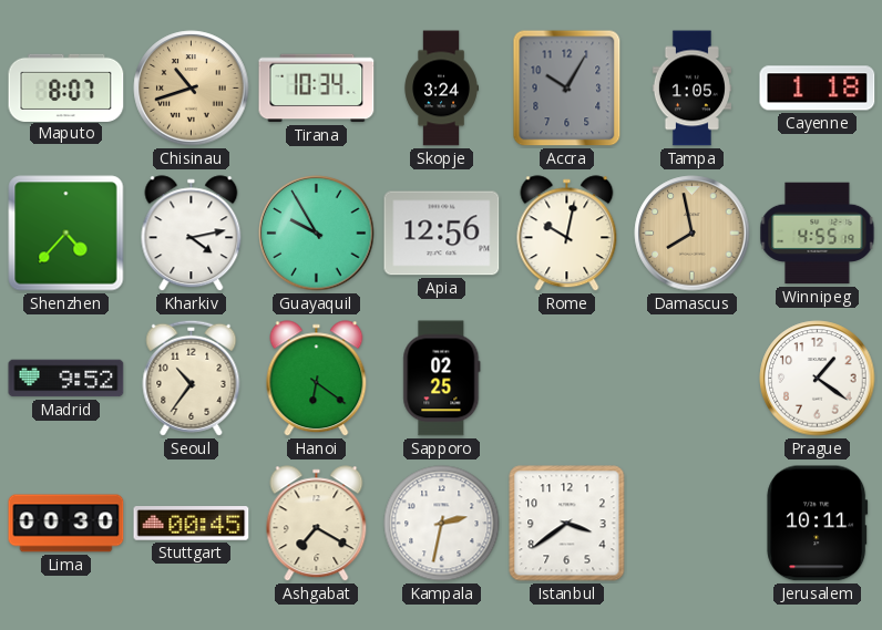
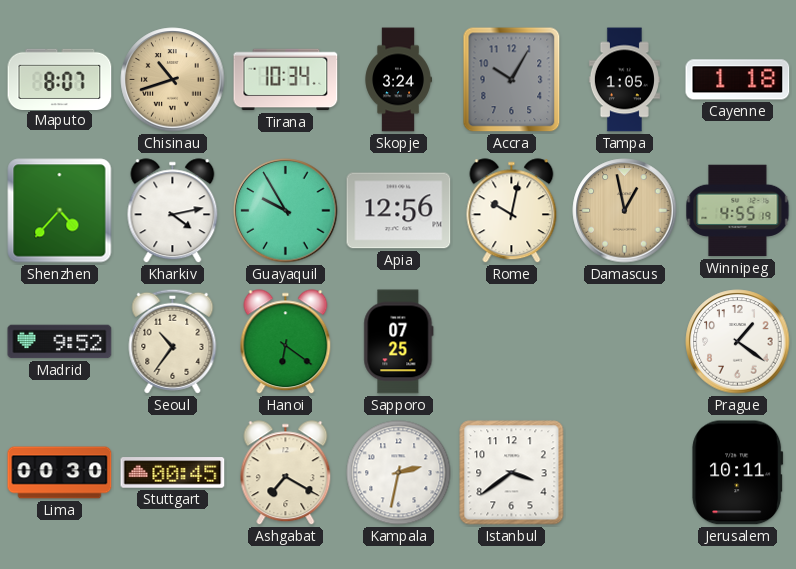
Damascus: 7:58 -> 12:58 (625, 211)
Sapporo: 02:25 -> 07:25 (399, 342)
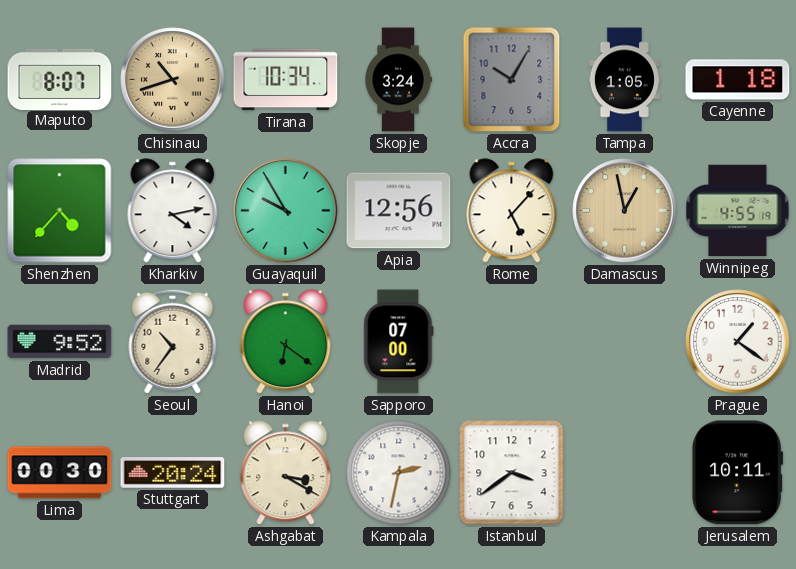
Rome: 10:02 -> 5:07 (512, 211)
Sapporo: 07:25 -> 07:00 (399, 342)
Stuttgart: 00:45 -> 20:24 (173, 473)
Ashgabat: 7:20 -> 3:20 (286, 473)
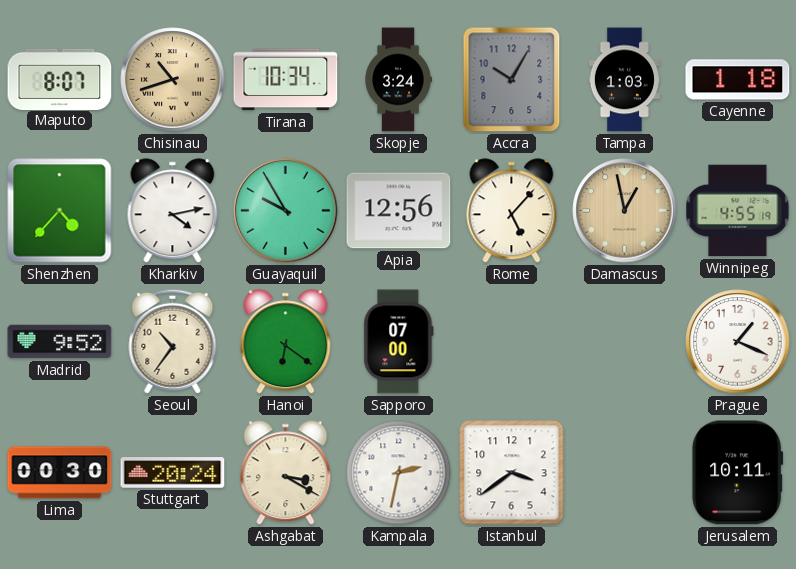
Tampa: 1:05 -> 1:03 (624, 80)
Prague: 1:21 -> 1:19 (738, 342)
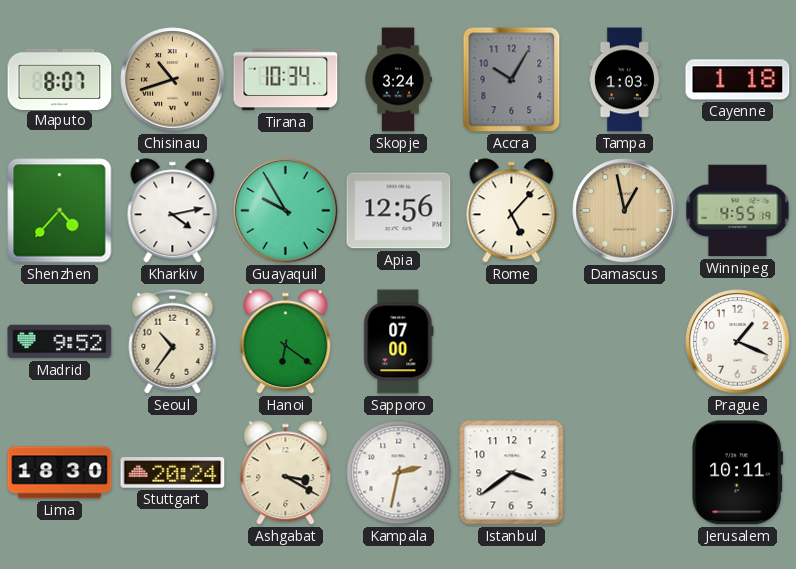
Lima: 00:30 -> 18:30 (60, 473)
